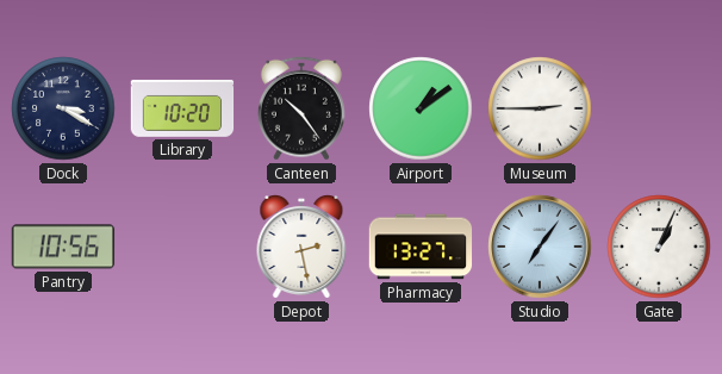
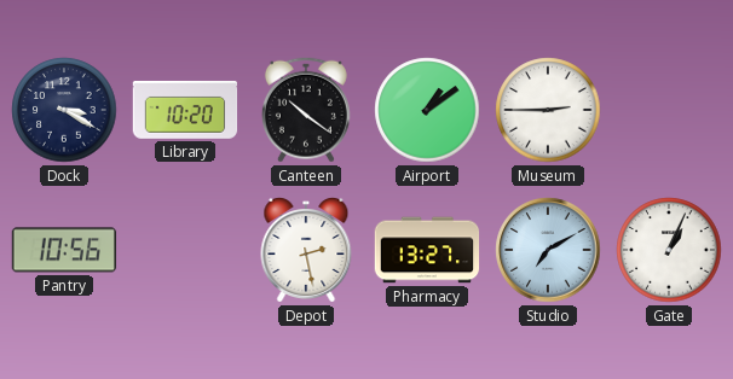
Canteen: 10:24 -> 10:21 (306, 110)
Studio: 7:06 -> 7:10 (548, 250)
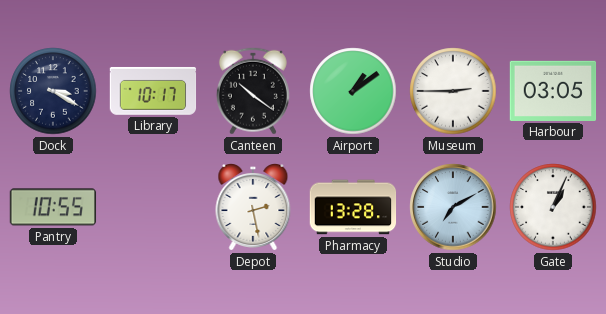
Library: 10:20 -> 10:17 (153, 91)
Harbour: none -> 03:05 (553, 91)
Pantry: 10:56 -> 10:55 (53, 207)
Pharmacy: 13:27 -> 13:28 (353, 207)
